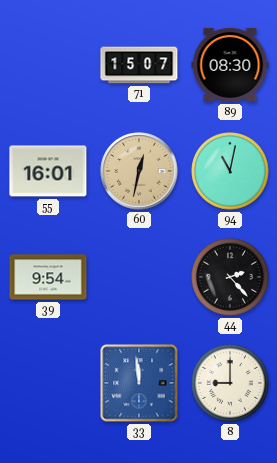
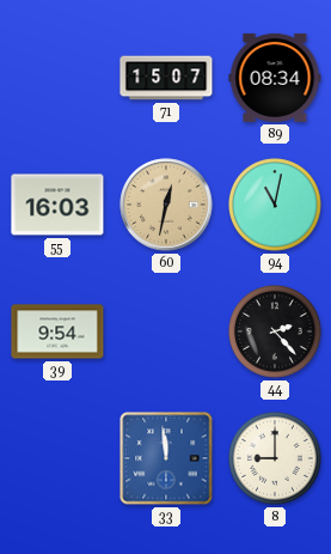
89: 08:30 -> 08:34 (275, 78)
55: 16:01 -> 16:03 (57, 205)
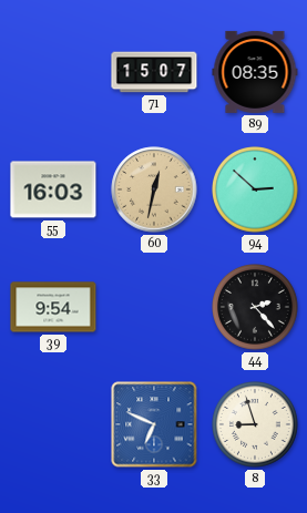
89: 08:34 -> 08:35 (255, 72)
94: 11:02 -> 2:52 (256, 191)
33: 11:59 -> 6:49 (154, 424)
8: 9:00 -> 8:57 (256, 425)
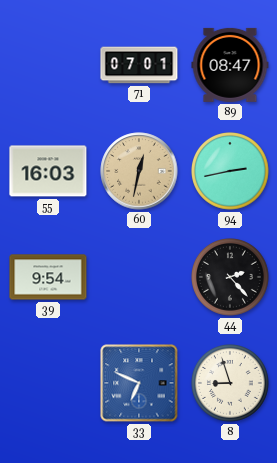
71: 15:07 -> 07:01 (139, 65)
89: 08:35 -> 08:47 (230, 65)
94: 2:52 -> 2:43 (231, 172)
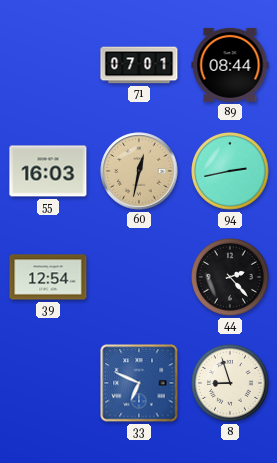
89: 08:47 -> 08:44 (230, 65)
39: 9:54 -> 12:54 (48, 277)
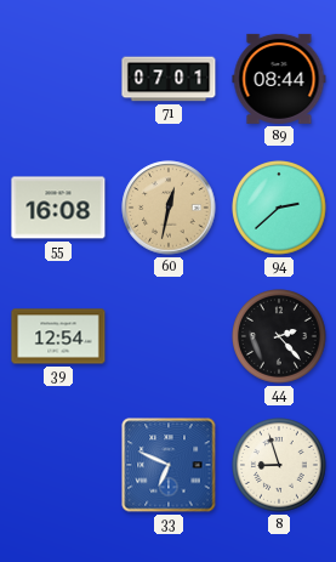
55: 16:03 -> 16:08 (58, 208)
94: 2:43 -> 2:38 (280, 209)
